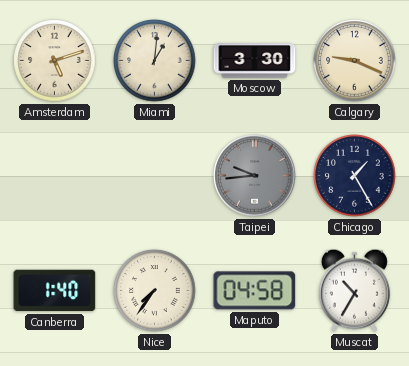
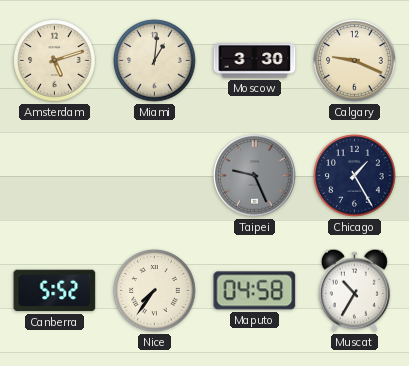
Taipei: 9:44 -> 9:26 (255, 176)
Canberra: 1:40 -> 5:52 (55, 291)
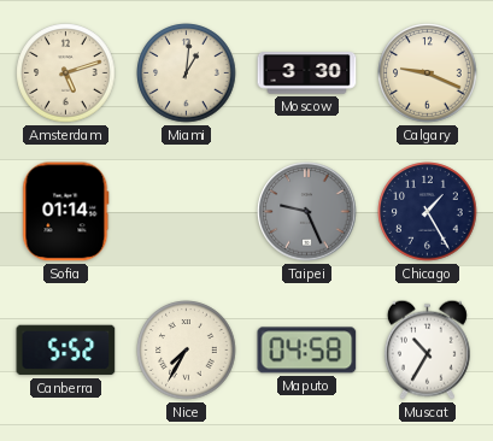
Sofia: none -> 01:14 (66, 212)
Nice: 7:36 -> 7:35 (187, 351)
